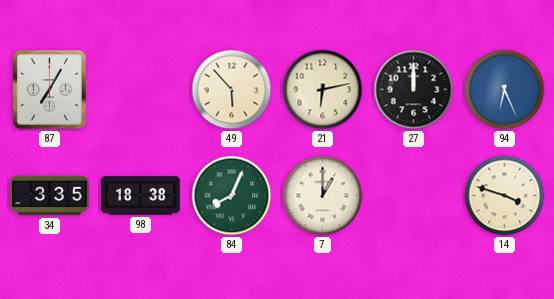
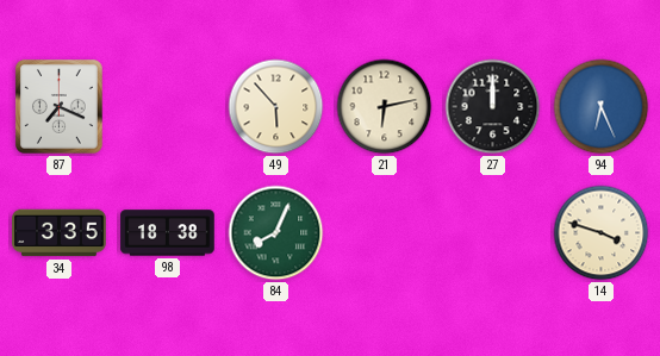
87: 7:05 -> 7:19 (60, 107)
7: 1:00 -> none (323, 196)
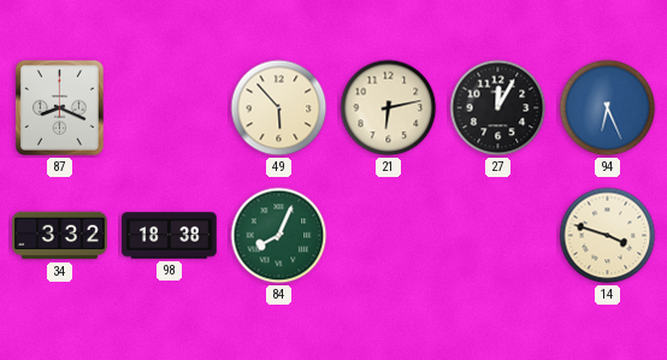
87: 7:19 -> 8:19 (60, 108)
27: 12:00 -> 12:05 (498, 108)
34: 3:35 -> 3:32 (60, 236)
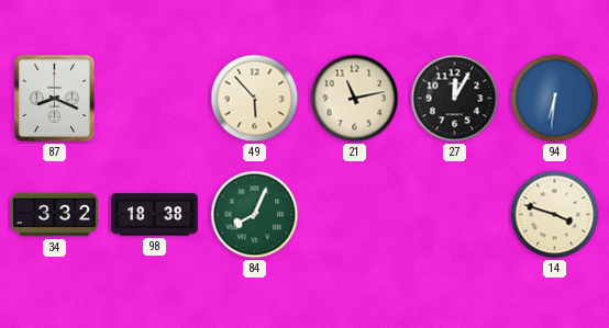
21: 6:13 -> 11:13 (355, 99)
94: 6:26 -> 6:31 (555, 99)
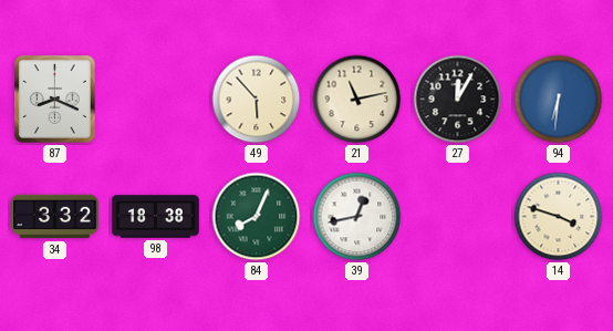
39: none -> 12:43 (357, 217)
